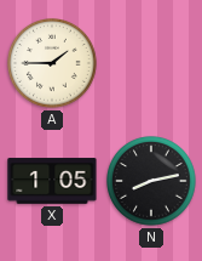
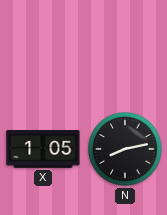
A: 1:45 -> none (53, 64)
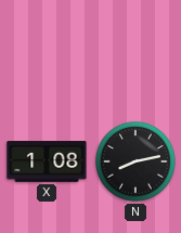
X: 1:05 -> 1:08 (47, 161)
